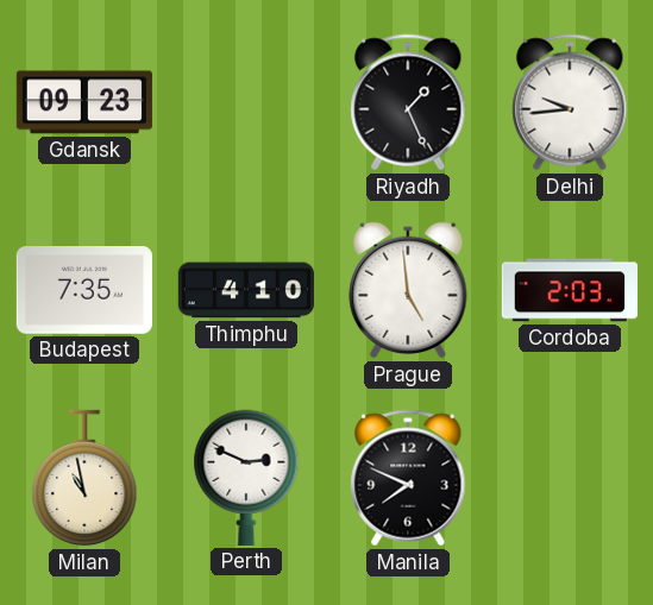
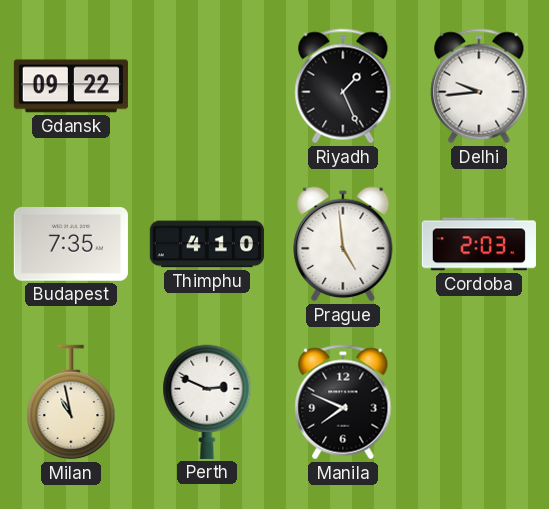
Gdansk: 09:23 -> 09:22 (71, 86)
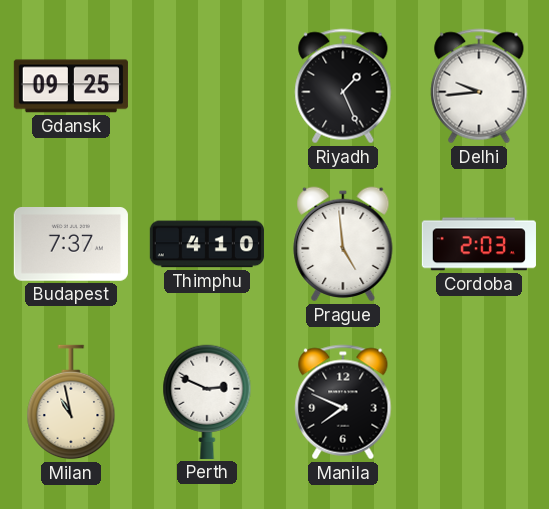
Gdansk: 09:22 -> 09:25 (71, 86)
Budapest: 7:35 -> 7:37 (71, 245)
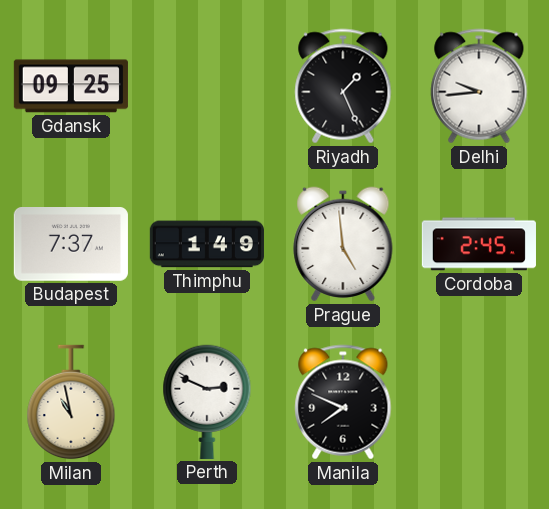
Thimphu: 4:10 -> 1:49 (207, 244)
Cordoba: 2:03 -> 2:45 (479, 244)
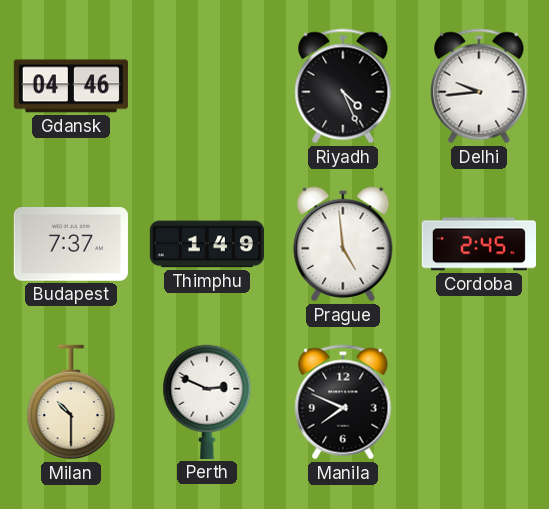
Gdansk: 09:25 -> 04:46 (71, 86)
Riyadh: 1:26 -> 4:26 (343, 86)
Milan: 10:58 -> 10:30 (71, 402)
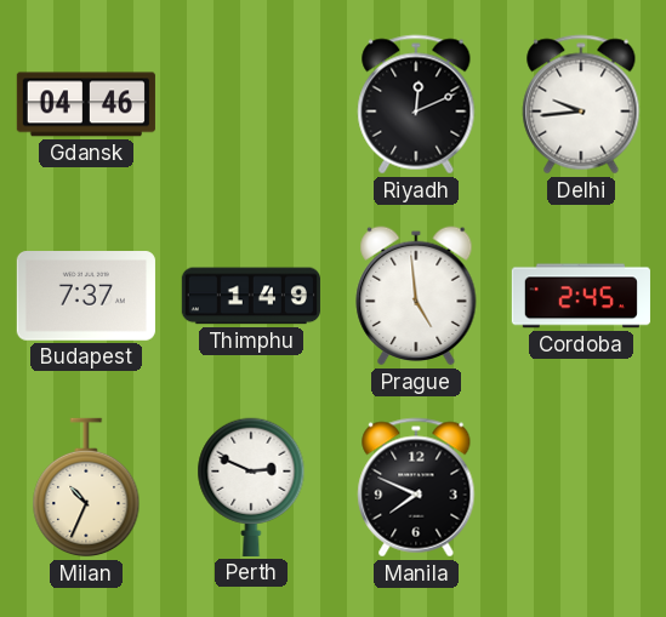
Riyadh: 4:26 -> 12:11 (416, 104)
Milan: 10:30 -> 10:34 (86, 487)
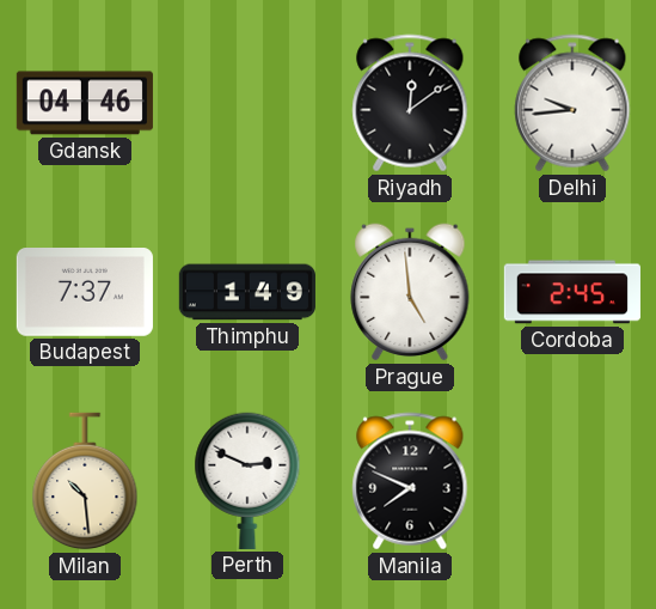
Riyadh: 12:11 -> 12:09 (410, 103)
Milan: 10:34 -> 10:29 (85, 481)
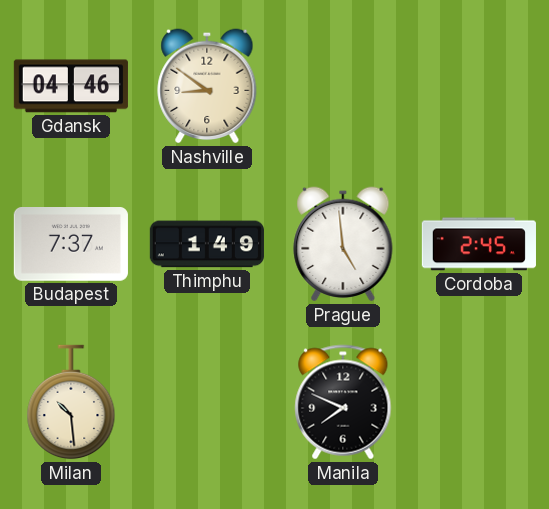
Nashville: none -> 8:51 (207, 86)
Riyadh: 12:09 -> none (410, 103)
Delhi: 9:44 -> none (572, 103)
Perth: 2:49 -> none (247, 481)
